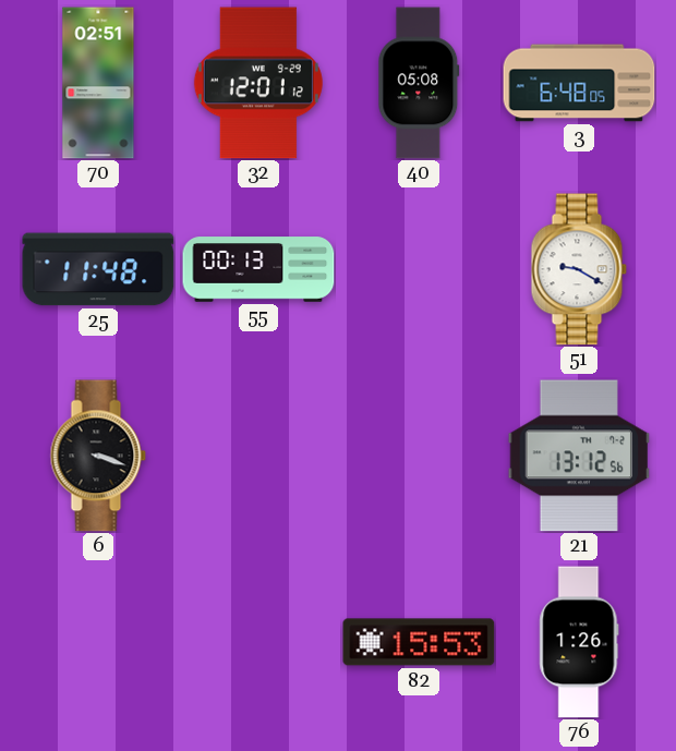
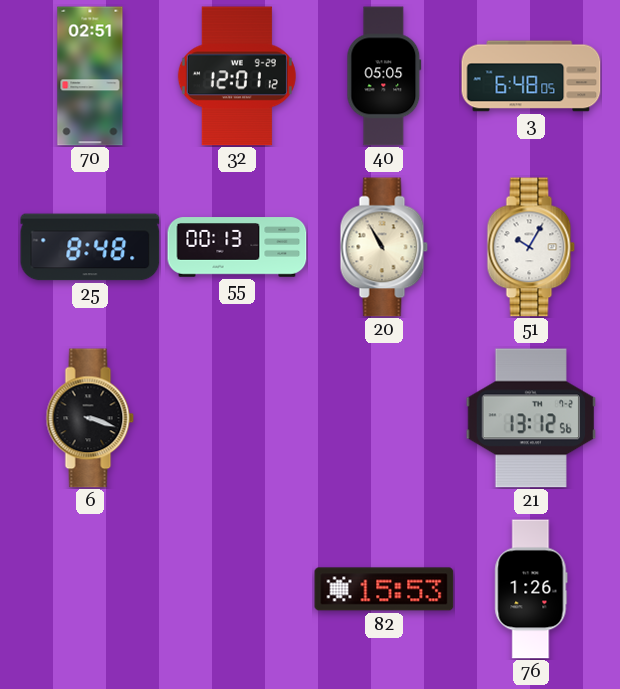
40: 05:08 -> 05:05 (384, 76)
25: 11:48 -> 8:48 (90, 247)
20: none -> 10:55 (384, 247)
51: 9:20 -> 10:05 (531, 247)
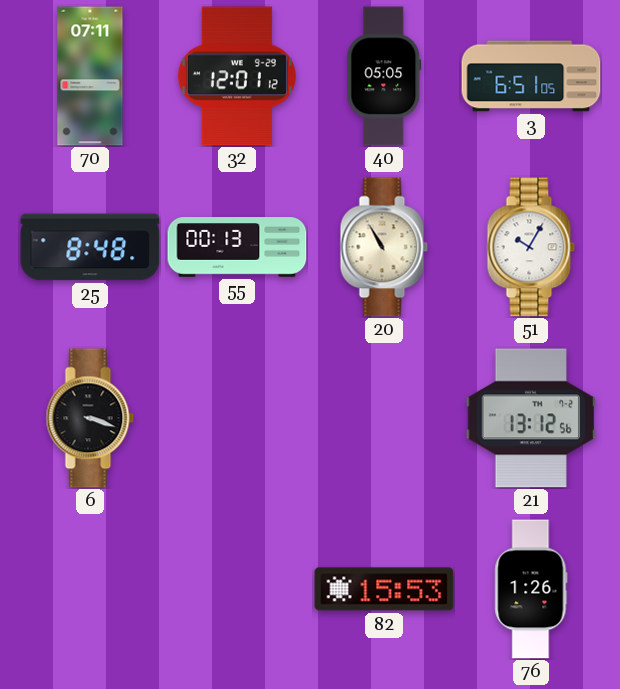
70: 02:51 -> 07:11 (90, 76)
3: 6:48 -> 6:51 (531, 76)
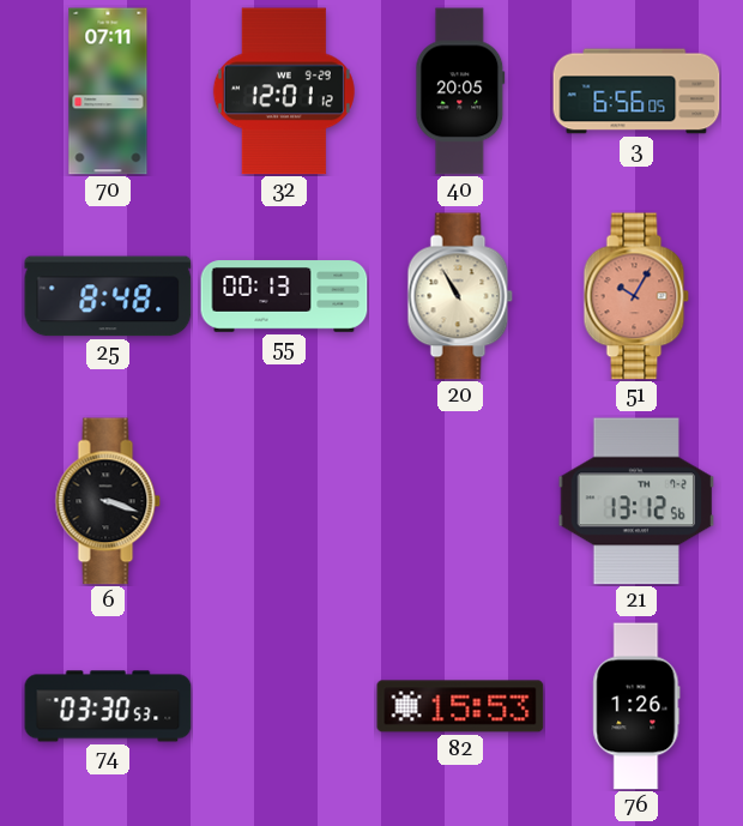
40: 05:05 -> 20:05 (460, 91)
3: 6:51 -> 6:56 (636, 91)
51 dial: white -> salmon (636, 296)
74: none -> 03:30 (108, 706)
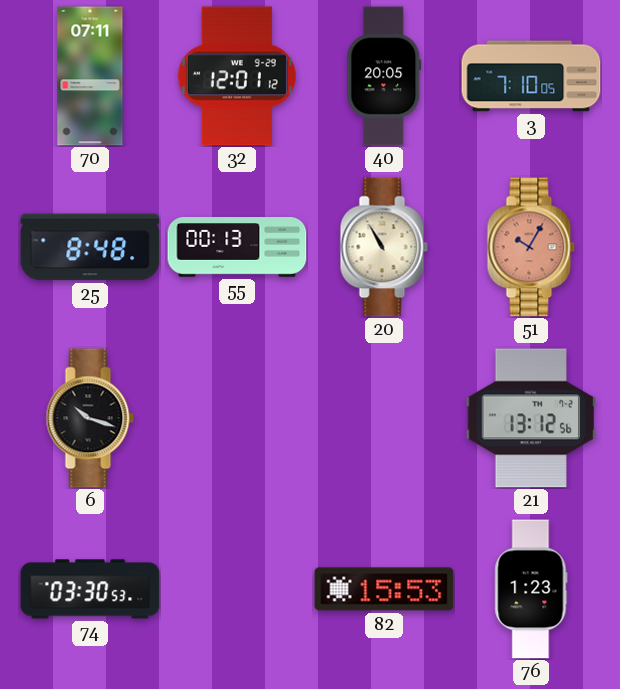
3: 6:56 -> 7:10 (531, 76)
6: 3:18 -> 10:18 (90, 418)
76: 1:26 -> 1:23 (531, 589)
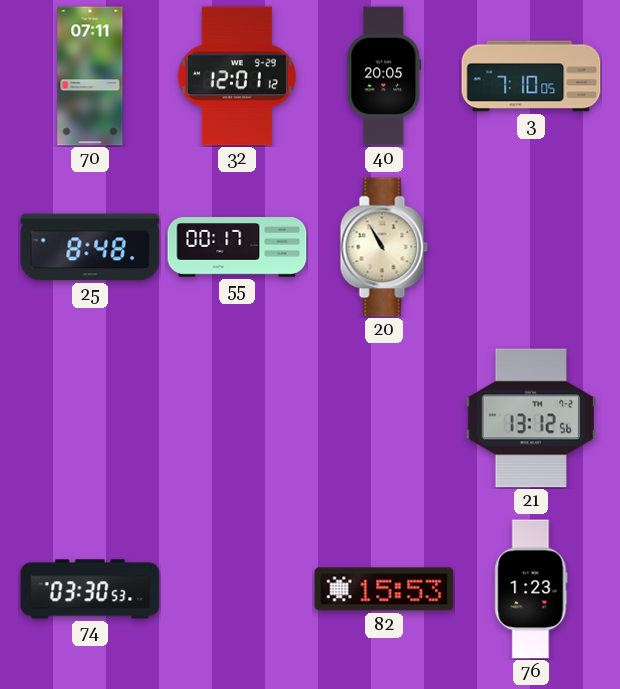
55: 00:13 -> 00:17 (237, 247)
51: 10:05 -> none (531, 247)
6: 10:18 -> none (90, 418)
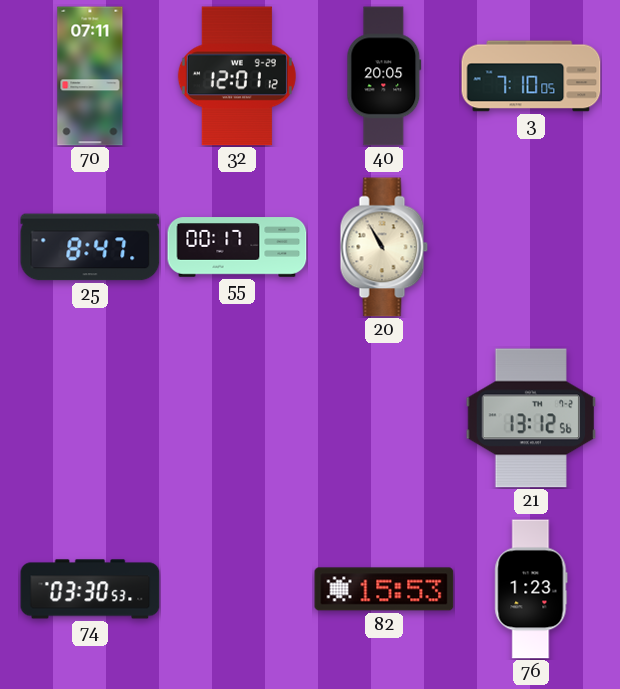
25: 8:48 -> 8:47 (90, 247)
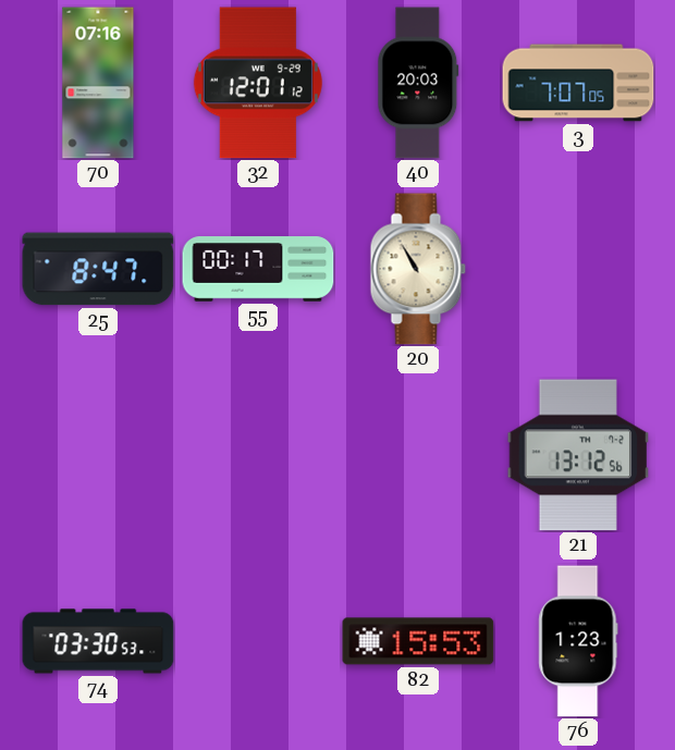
70: 07:11 -> 07:16 (98, 83)
40: 20:05 -> 20:03 (418, 83)
3: 7:10 -> 7:07 (578, 83)
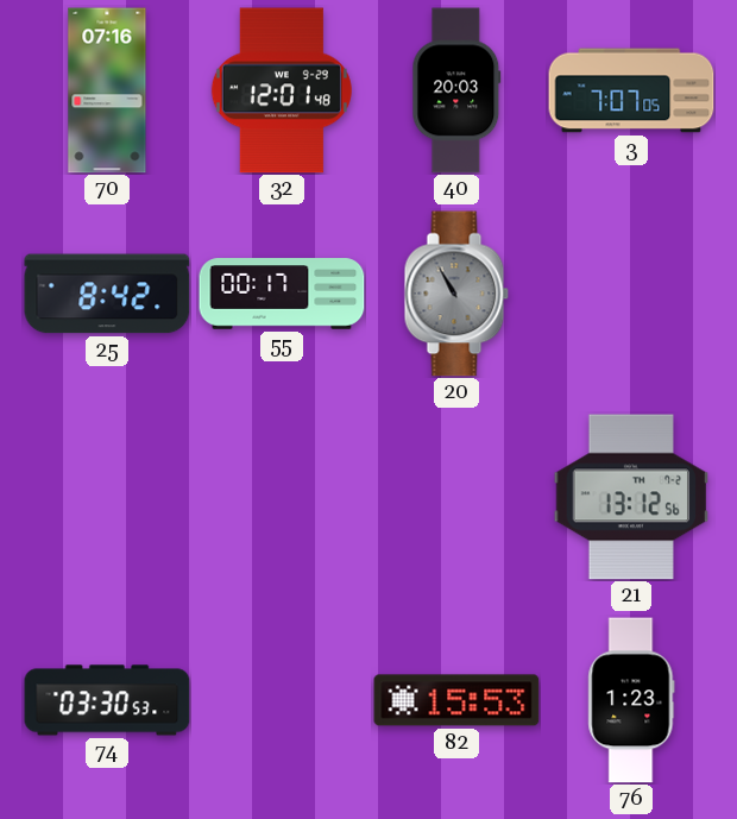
32: 12:01:12 -> 12:01:48 (282, 90)
25: 8:47 -> 8:42 (107, 294)
20 dial: cream -> grey (456, 294)
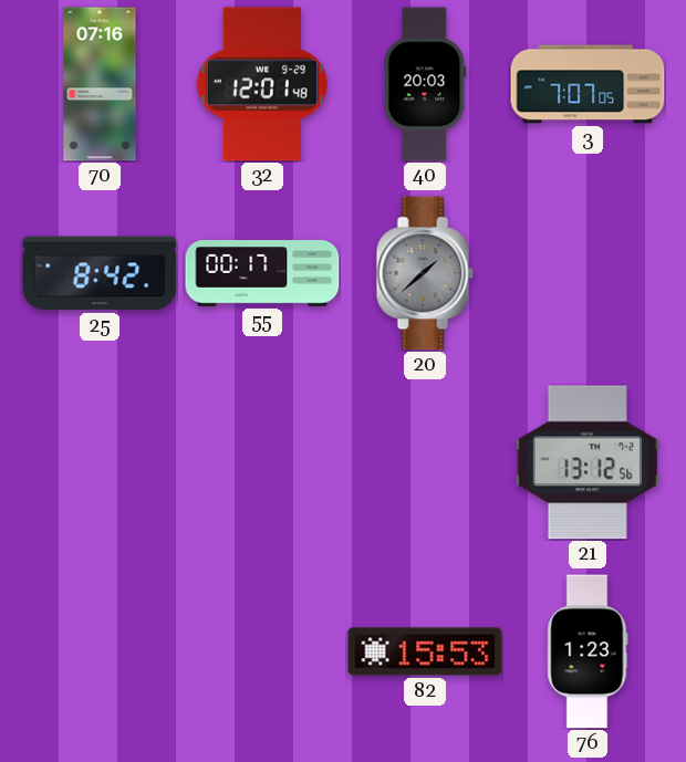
20: 10:55 -> 1:38 (425, 273)
74: 03:30 -> none (107, 700)
